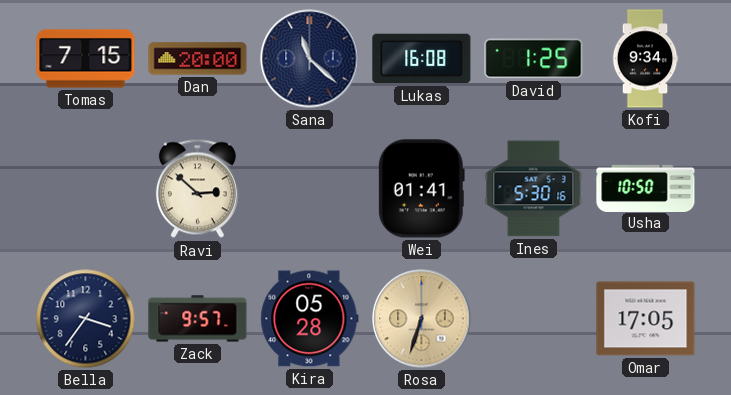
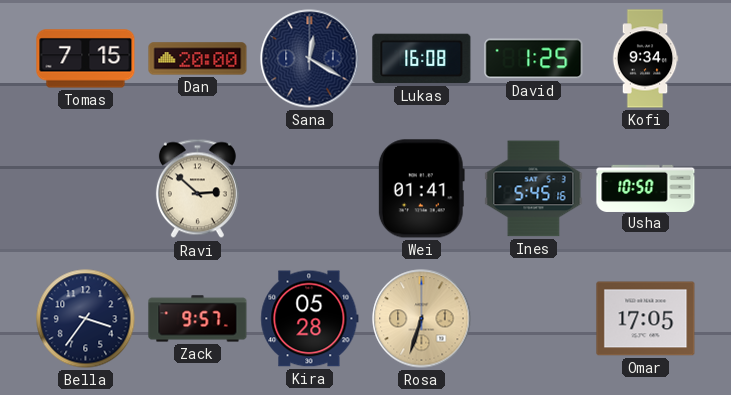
Sana: 11:22 -> 12:20 (310, 59)
Ines: 5:30 -> 5:45 (534, 189)
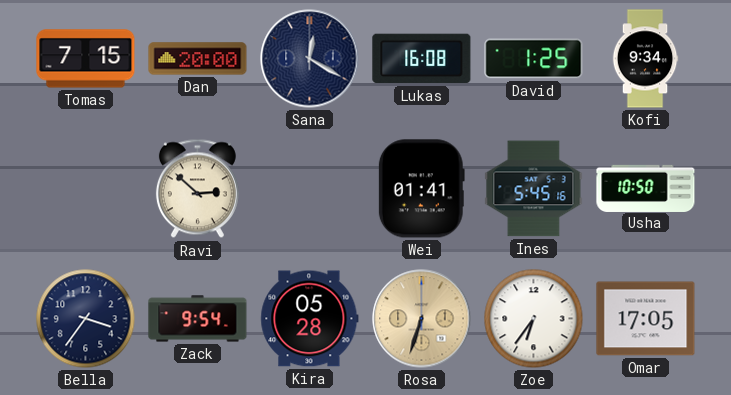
Zack: 9:57 -> 9:54 (198, 319)
Zoe: none -> 6:36 (534, 319)
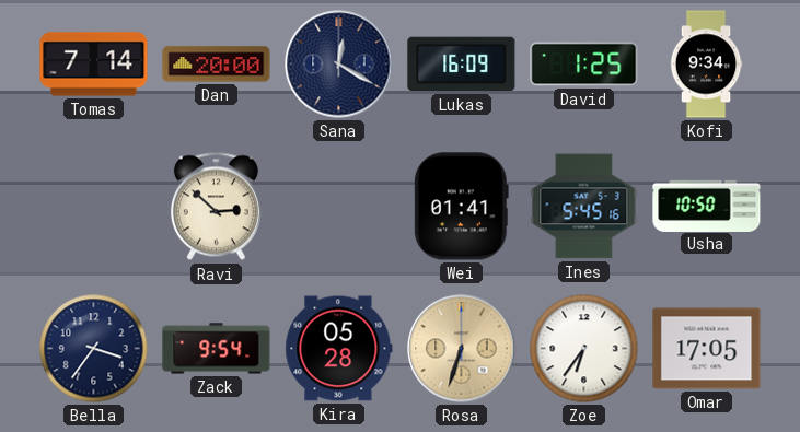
Tomas: 7:15 -> 7:14 (94, 65)
Lukas: 16:08 -> 16:09 (462, 65)
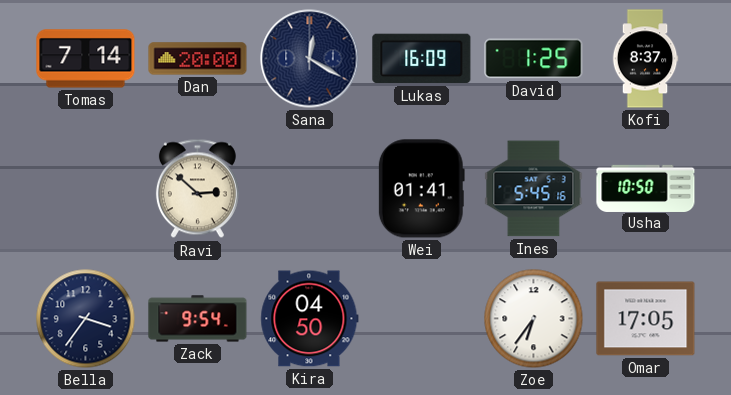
Kofi: 9:34 -> 8:37 (645, 59)
Kira: 05:28 -> 04:50 (310, 319)
Rosa: 6:33 -> none (462, 349)
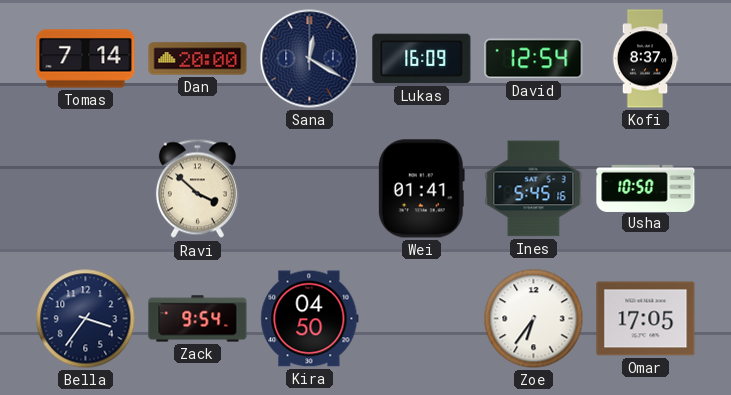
David: 1:25 -> 12:54 (534, 59)
Ravi: 2:52 -> 3:52 (197, 189)
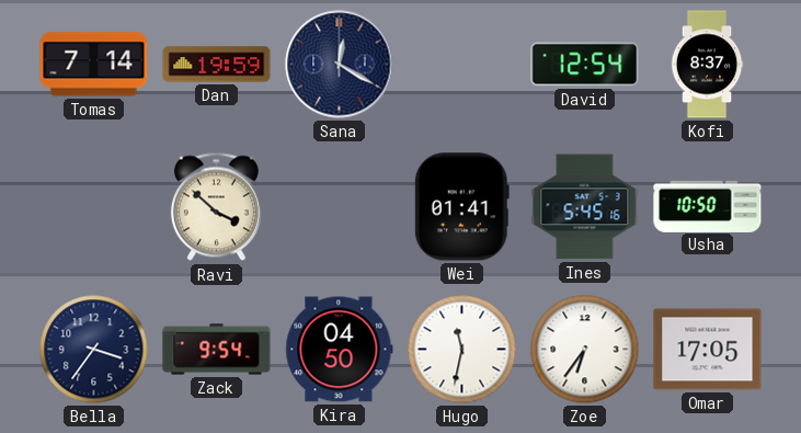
Dan: 20:00 -> 19:59 (217, 65)
Lukas: 16:09 -> none (422, 59)
Hugo: none -> 11:32 (462, 350)
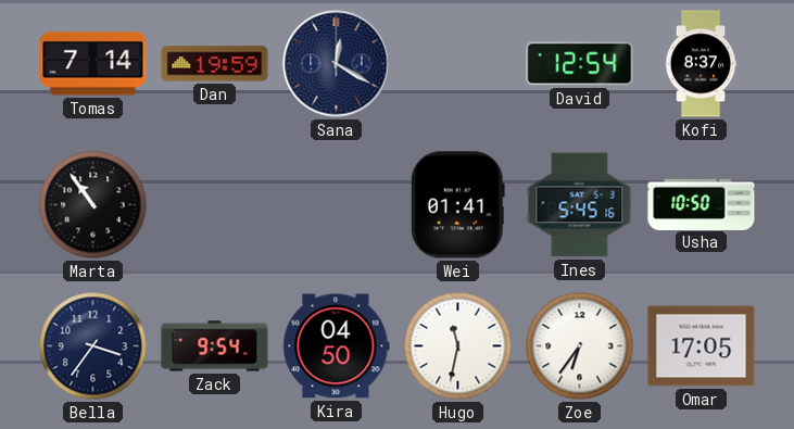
Marta: none -> 10:54 (93, 205)
Ravi: 3:52 -> none (216, 207)
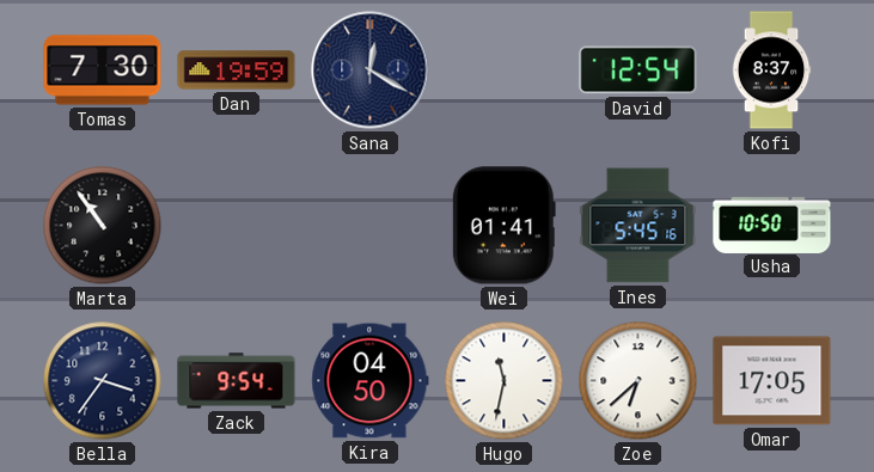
Tomas: 7:14 -> 7:30 (103, 71)
Zoe: 6:36 -> 6:38 (638, 381)
